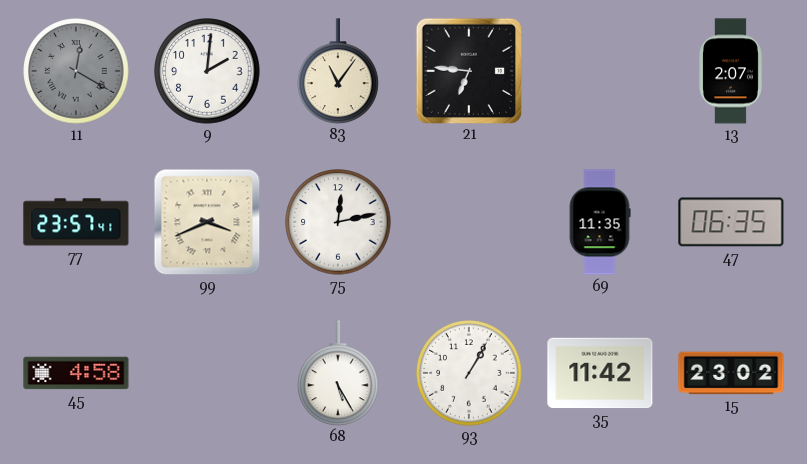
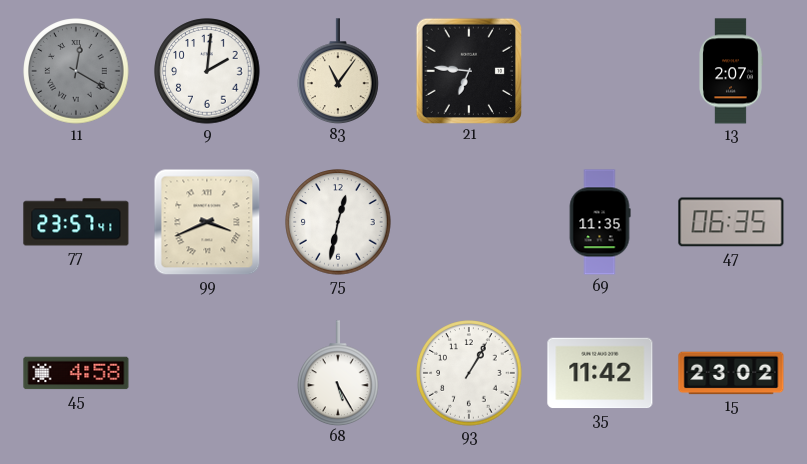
75: 12:13 -> 12:32 (338, 222)
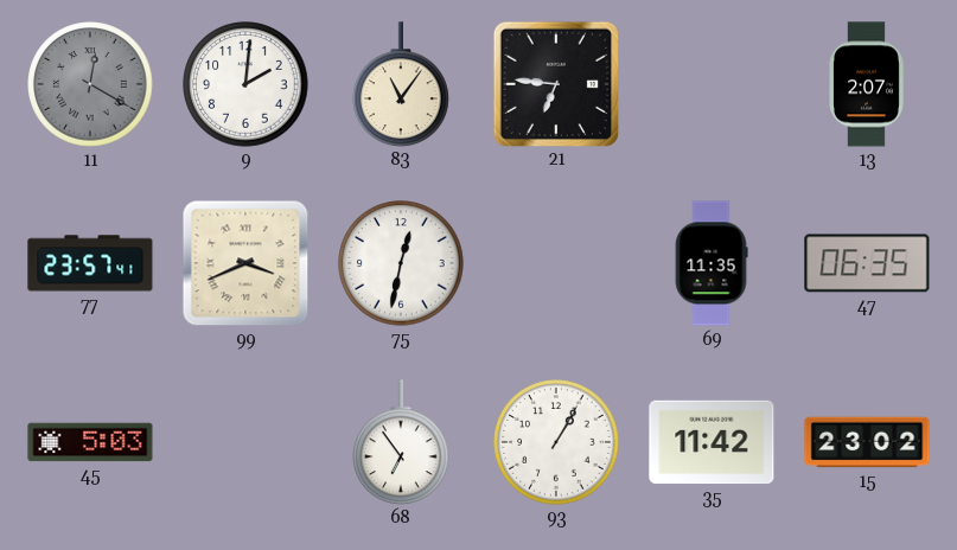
45: 4:58 -> 5:03 (90, 442)
68: 5:25 -> 6:54 (402, 442)
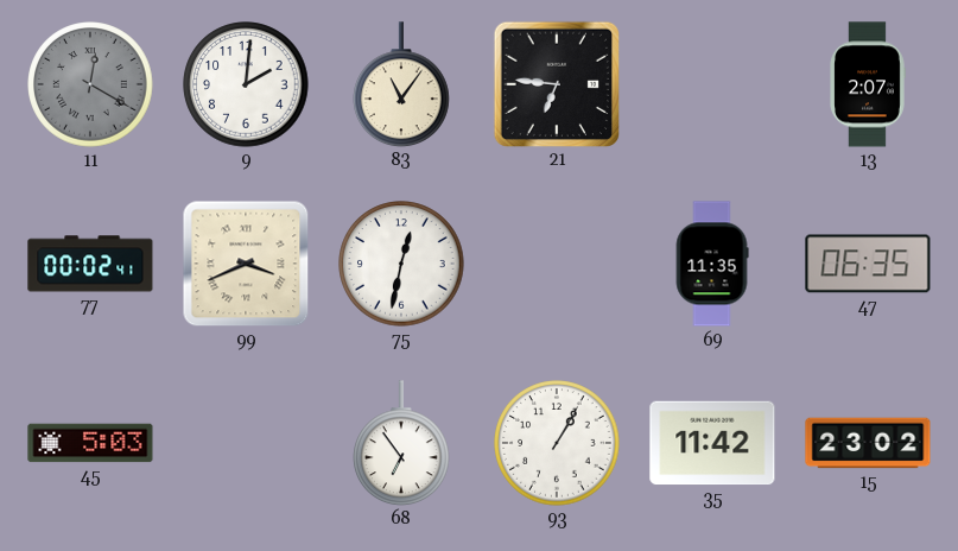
77: 23:57 -> 00:02 (90, 264)
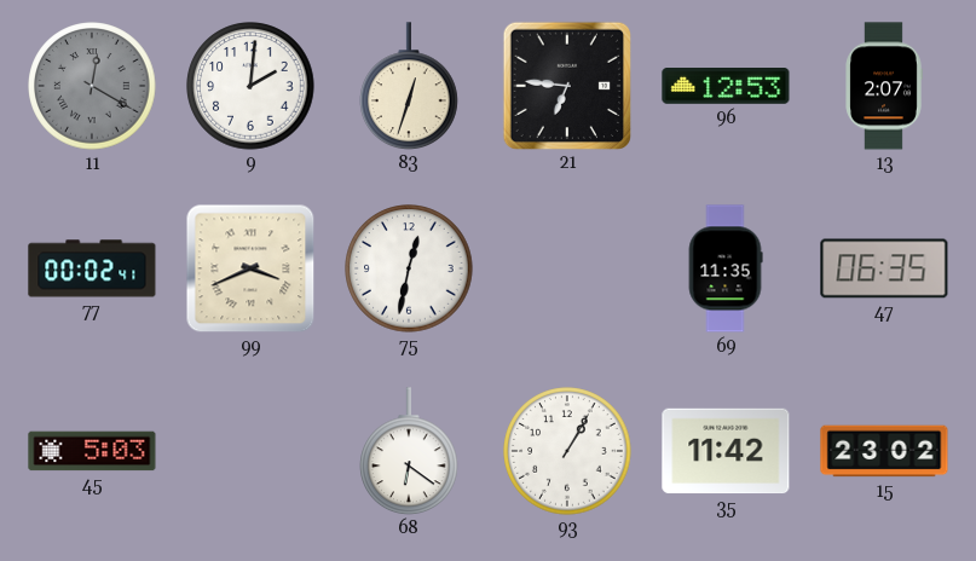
83: 11:06 -> 12:33 (410, 86)
96: none -> 12:53 (726, 87)
68: 6:54 -> 6:21 (410, 451)
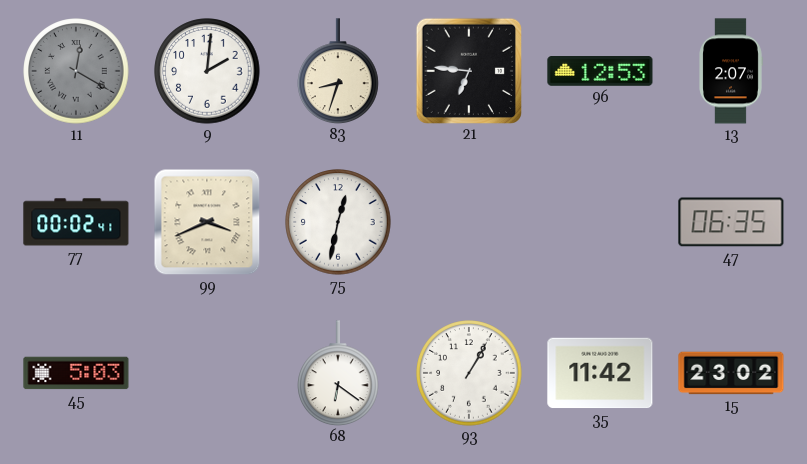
83: 12:33 -> 8:33 (339, 71)
69: 11:35 -> none (726, 268)
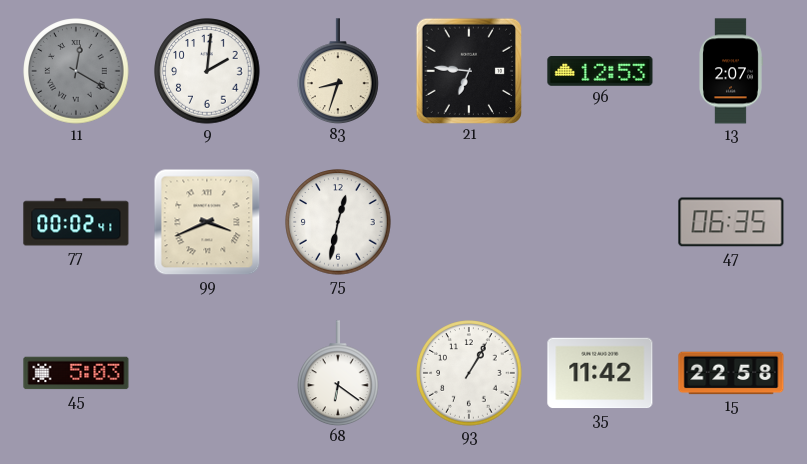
15: 23:02 -> 22:58 (731, 373)
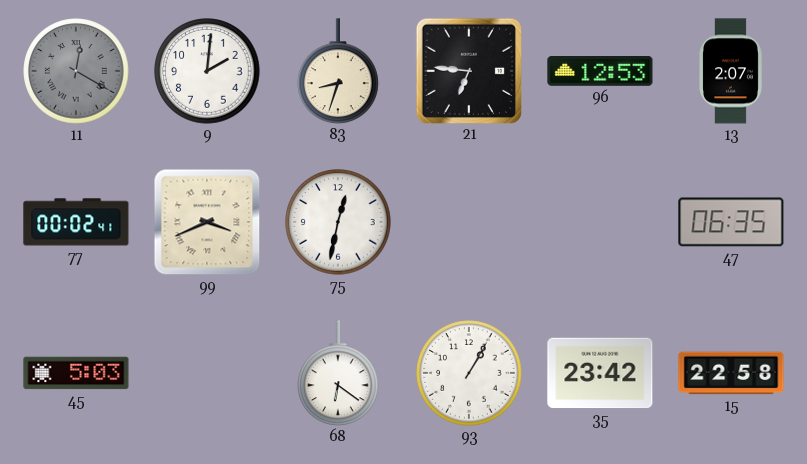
35: 11:42 -> 23:42 (600, 373)
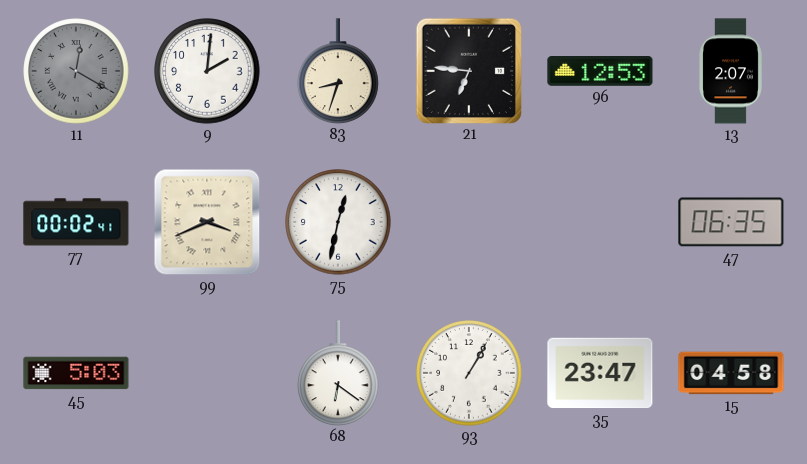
35: 23:42 -> 23:47 (600, 373)
15: 22:58 -> 04:58 (731, 373)
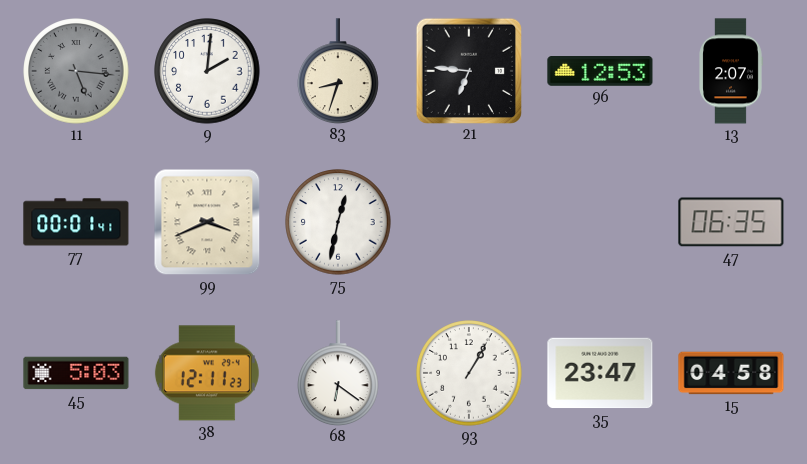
11: 12:20 -> 5:16 (76, 71)
77: 00:02 -> 00:01 (76, 222)
38: none -> 12:11 (207, 373)
